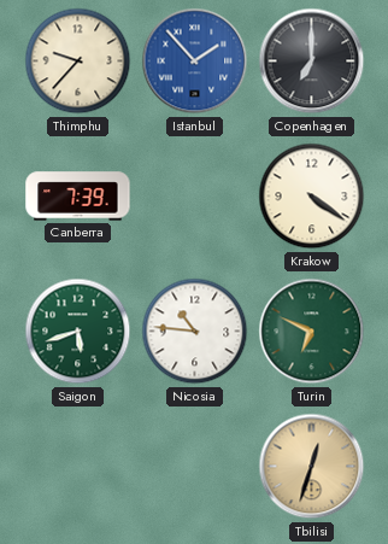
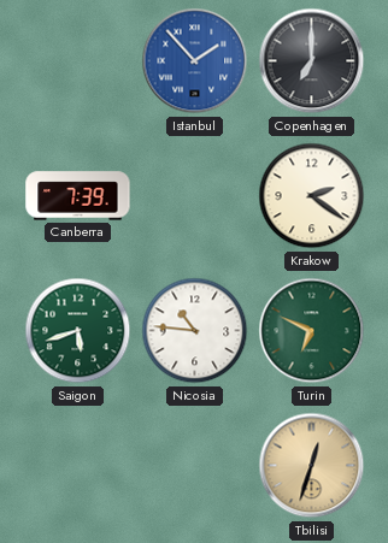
Thimphu: 9:37 -> none (78, 62)
Krakow: 4:21 -> 2:21 (312, 196)
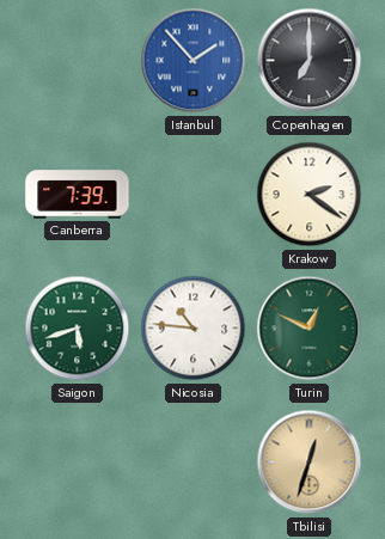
Turin: 6:49 -> 12:49 (310, 329)
